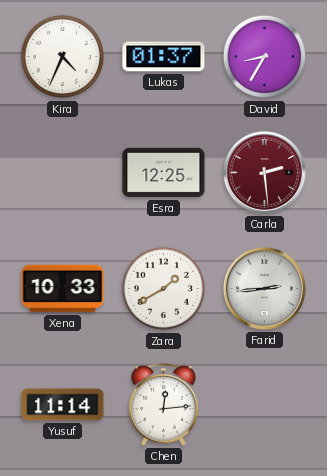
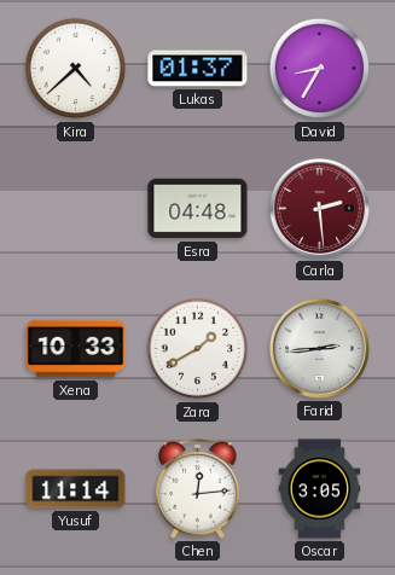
Kira: 4:34 -> 4:38 (76, 69)
Esra: 12:25 -> 04:48 (198, 209)
Oscar: none -> 3:05 (320, 489)
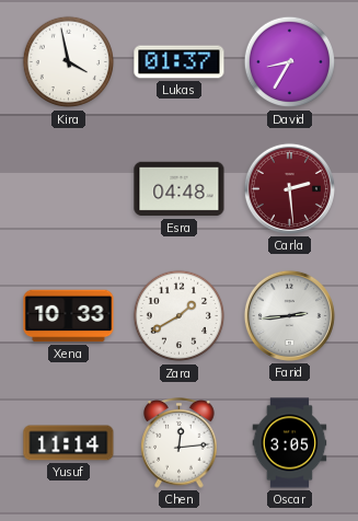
Kira: 4:38 -> 3:58 (69, 62)
